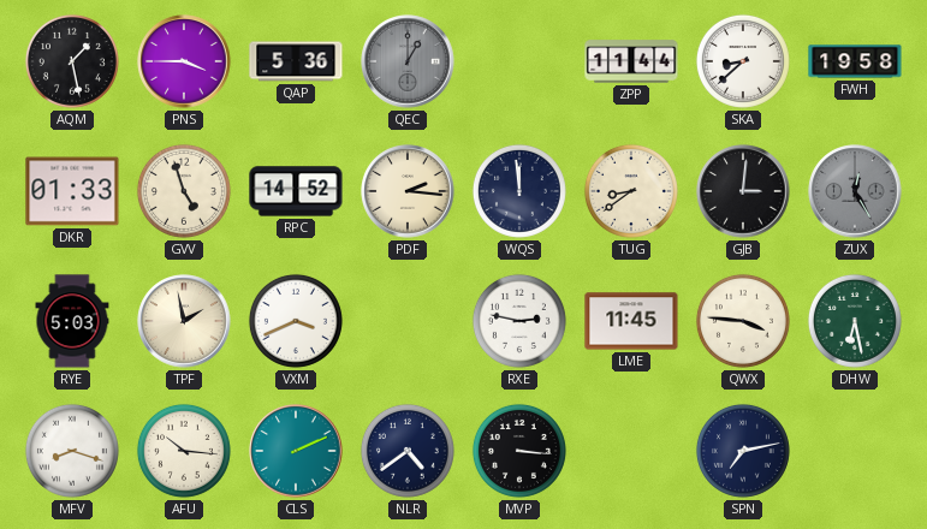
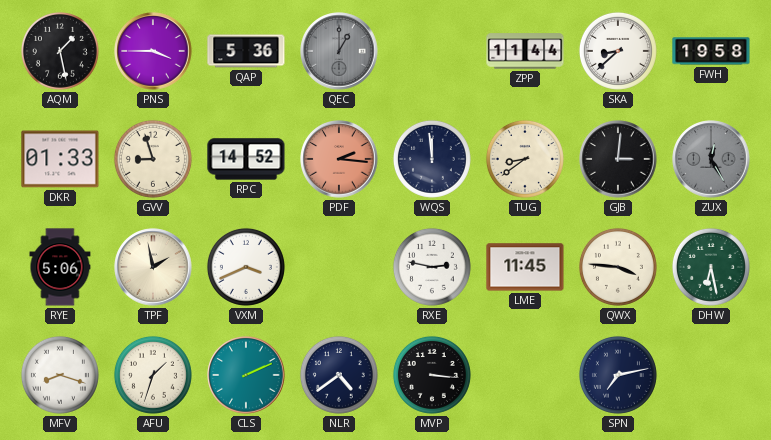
GVV: 4:57 -> 8:57 (153, 159)
PDF dial: cream -> salmon (339, 159)
RYE: 5:03 -> 5:06 (60, 267)
AFU: 10:16 -> 1:33 (153, 375)
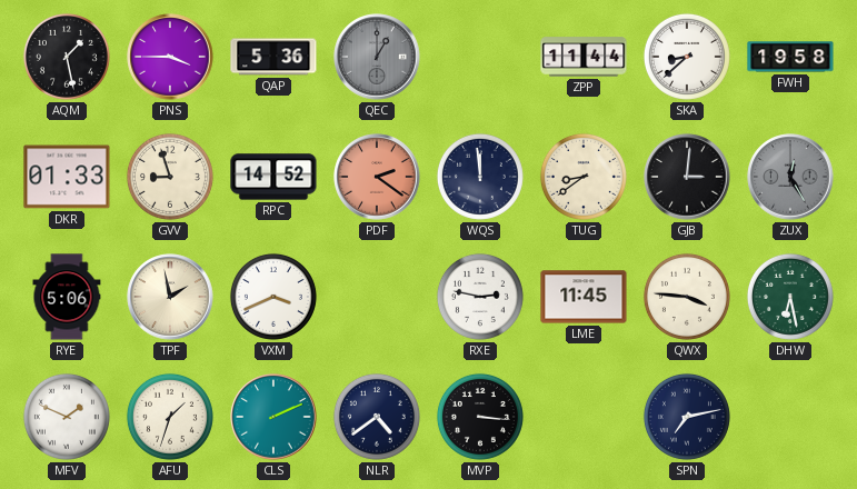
PDF: 2:16 -> 2:21 (377, 177)
MFV: 8:18 -> 1:49 (67, 417)
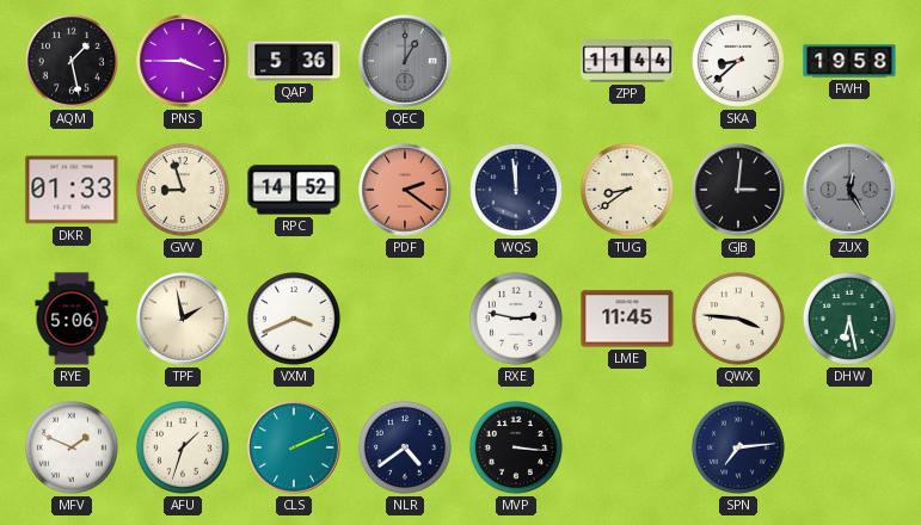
SPN: 7:13 -> 7:14 (738, 447)
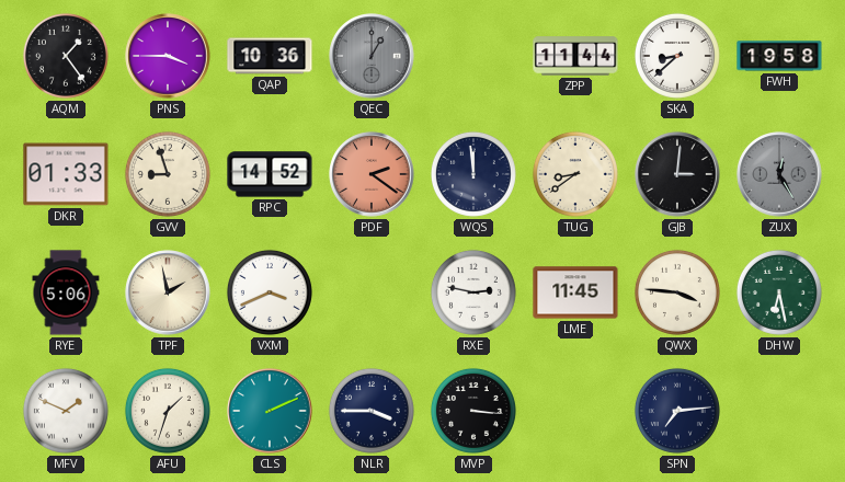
AQM: 1:28 -> 1:24 (66, 56)
QAP: 5:36 -> 10:36 (270, 56)
NLR: 4:39 -> 3:45 (372, 411)
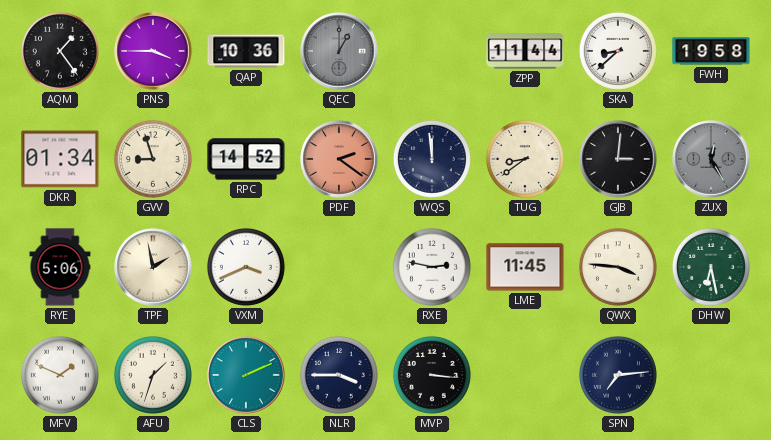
DKR: 01:33 -> 01:34 (60, 159)
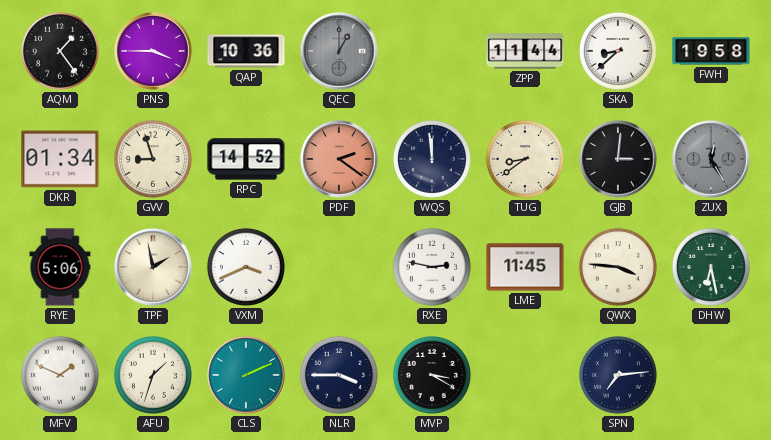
MVP: 3:16 -> 3:20 (432, 375)
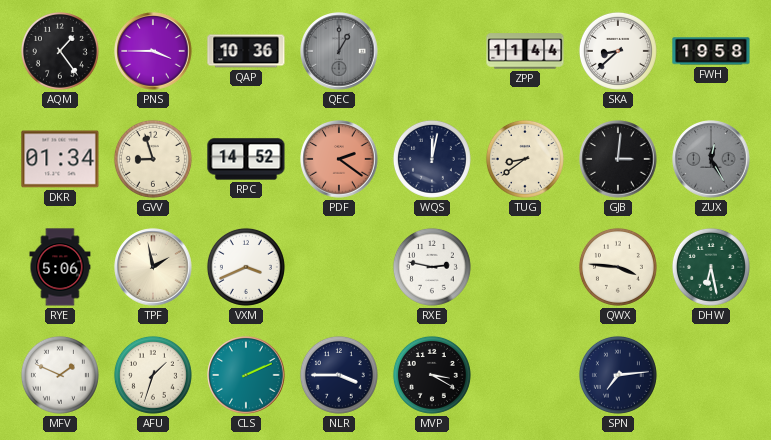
WQS: 11:59 -> 12:02 (432, 159)
LME: 11:45 -> none (525, 267)
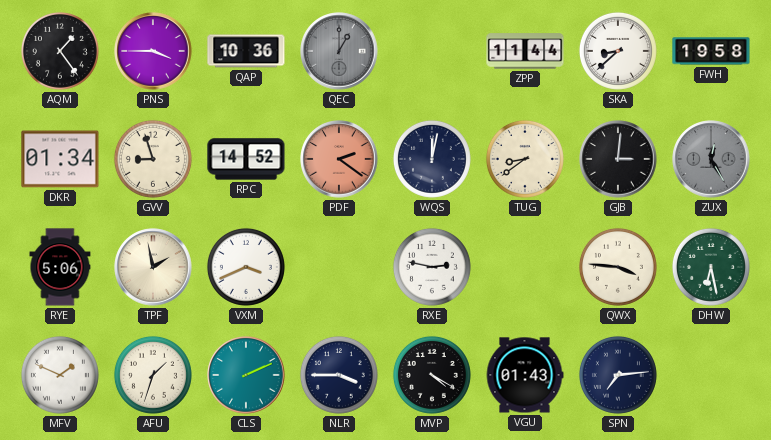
MVP: 3:20 -> 4:20 (432, 375)
VGU: none -> 01:43 (525, 375)
